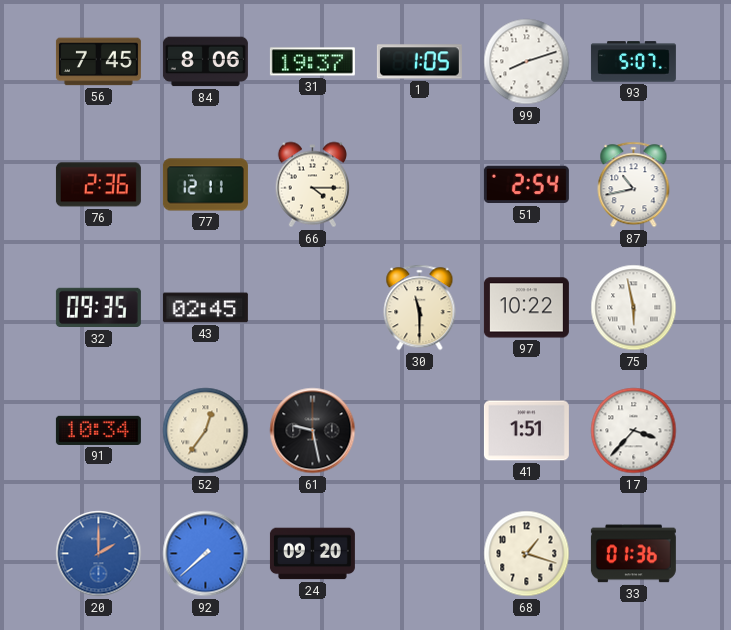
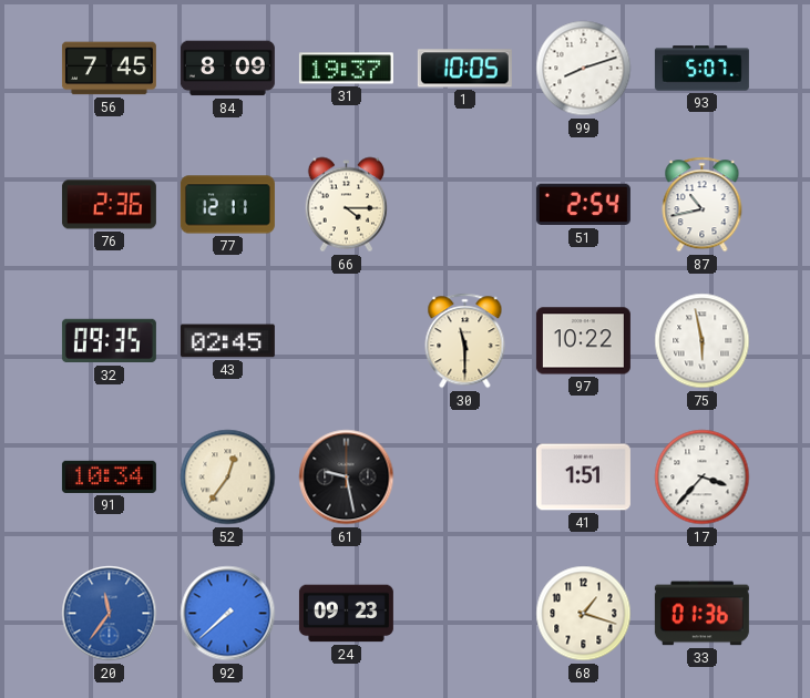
84: 8:06 -> 8:09 (227, 69)
1: 1:05 -> 10:05 (464, 69)
20: 2:00 -> 11:36 (110, 614)
24: 09:20 -> 09:23 (346, 614)
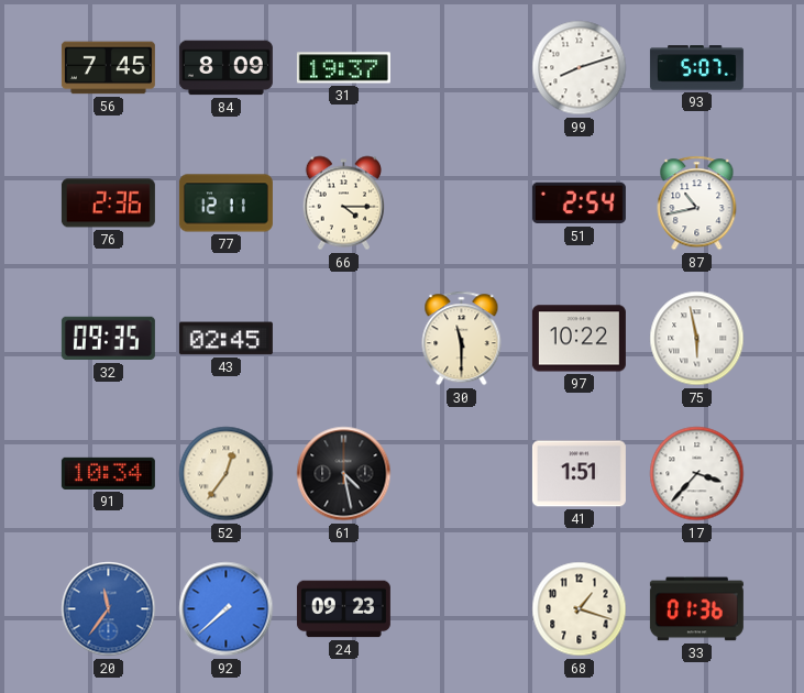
1: 10:05 -> none (464, 69)
61: 9:28 -> 4:28 (344, 474)
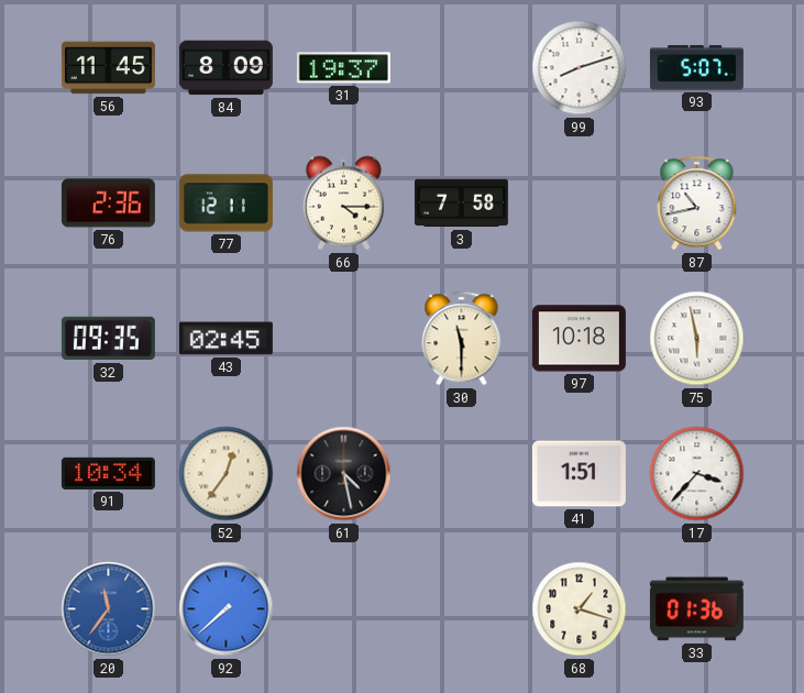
56: 7:45 -> 11:45 (108, 68)
3: none -> 7:58 (461, 204)
51: 2:54 -> none (579, 204)
97: 10:22 -> 10:18 (579, 339)
24: 09:23 -> none (343, 609)
